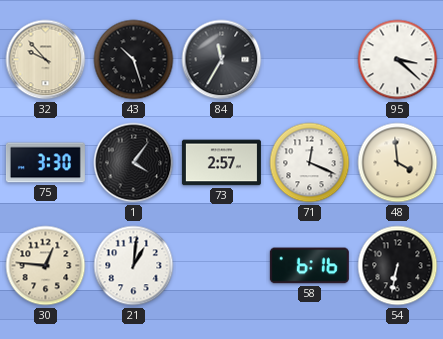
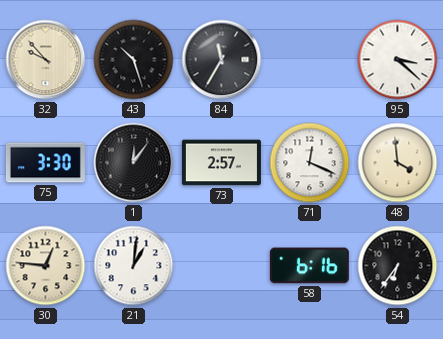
1: 4:06 -> 12:06 (134, 163)
54: 6:32 -> 6:36 (398, 266)
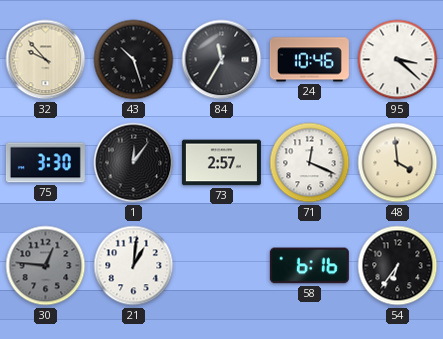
24: none -> 10:46 (309, 60)
30 dial: cream -> grey (46, 266)
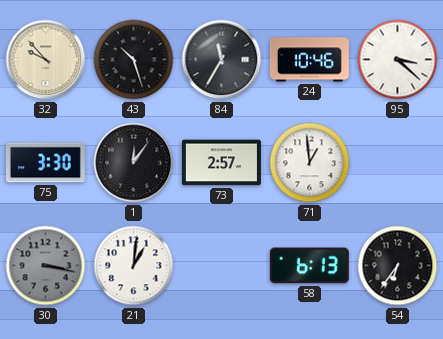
71: 12:19 -> 12:59 (310, 163)
48: 3:59 -> none (398, 163)
30: 12:46 -> 3:17 (46, 266)
58: 6:16 -> 6:13 (309, 266)
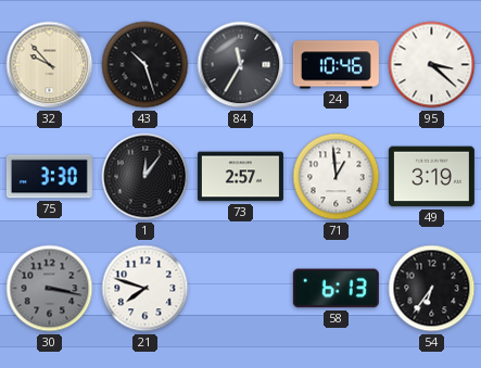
49: none -> 3:19 (431, 177)
21: 1:01 -> 7:48 (145, 289)
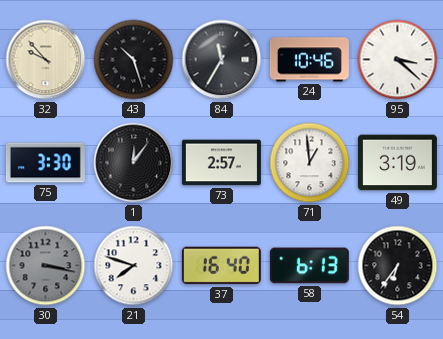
37: none -> 16:40 (221, 266)
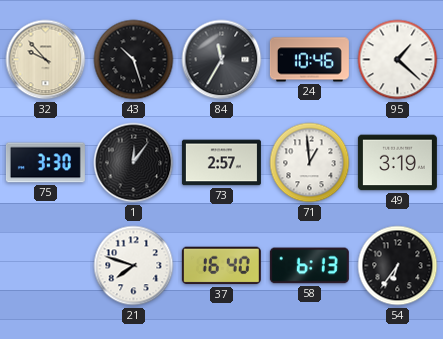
95: 3:22 -> 1:22 (398, 60)
30: 3:17 -> none (46, 266)
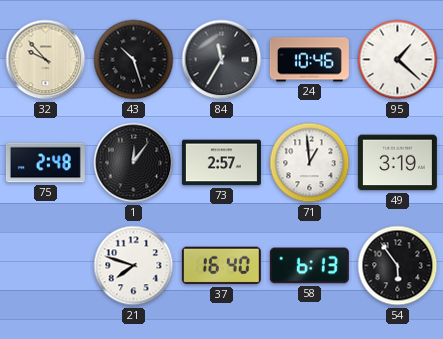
75: 3:30 -> 2:48 (45, 163)
54: 6:36 -> 5:54 (398, 266)
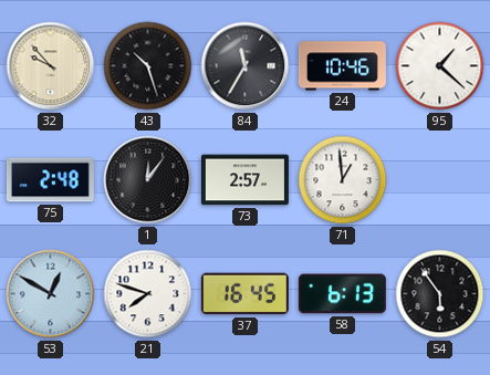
49: 3:19 -> none (397, 163)
53: none -> 12:50 (51, 294)
37: 16:40 -> 16:45 (244, 294)
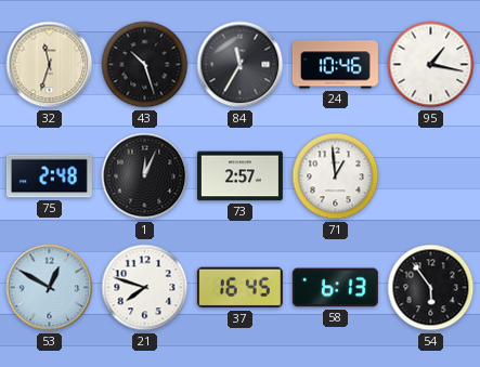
32: 9:53 -> 11:33 (50, 65)
95: 1:22 -> 1:17 (431, 65)
1: 12:06 -> 12:04 (145, 176)
